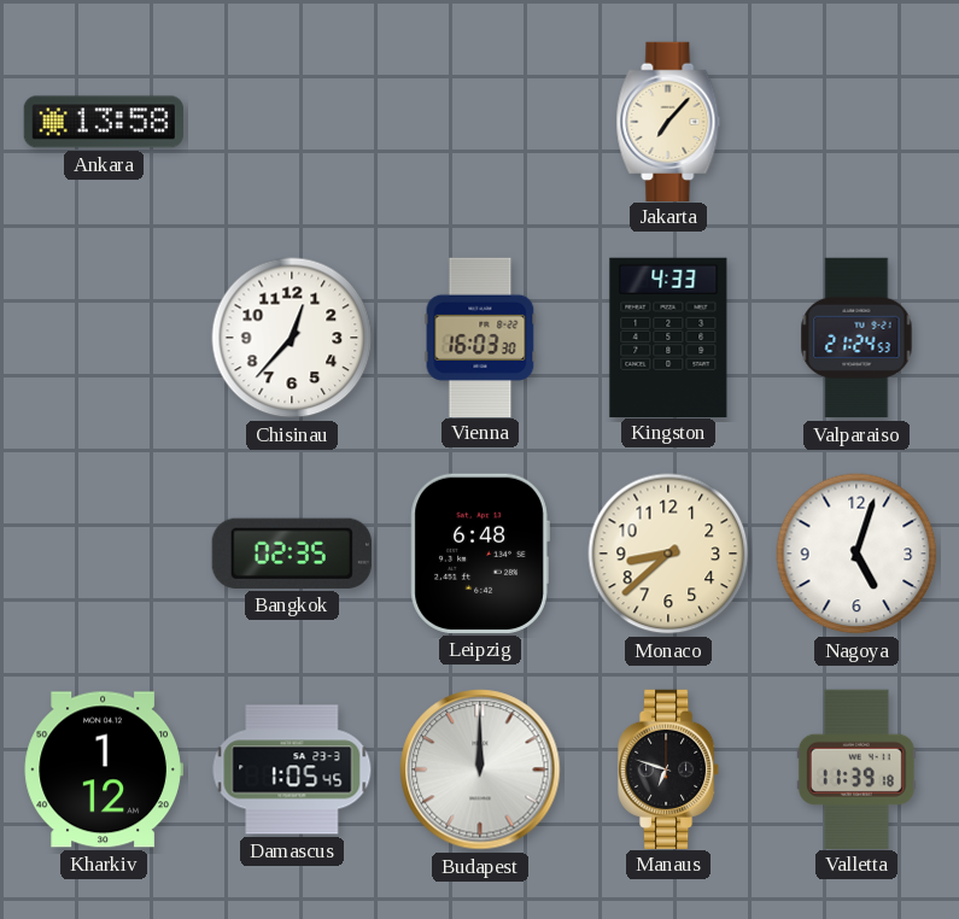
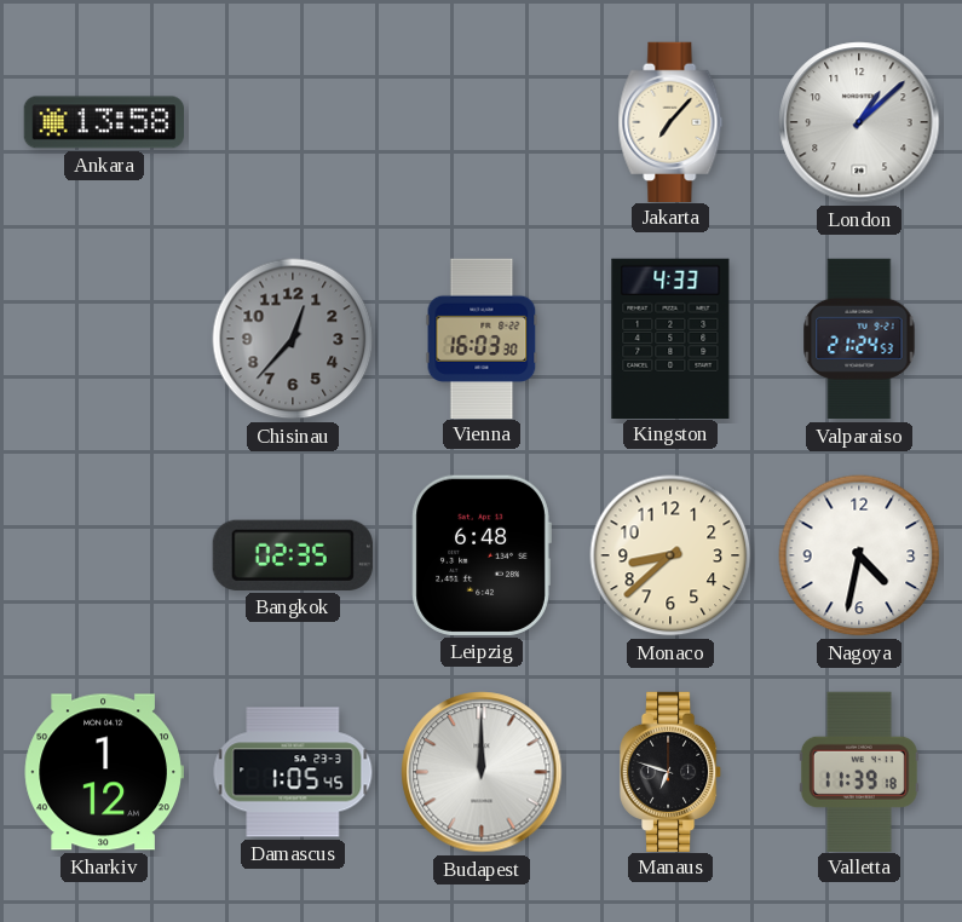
London: none -> 1:08 (859, 122)
Chisinau dial: white -> grey (293, 339)
Nagoya: 5:03 -> 4:32 (859, 555)
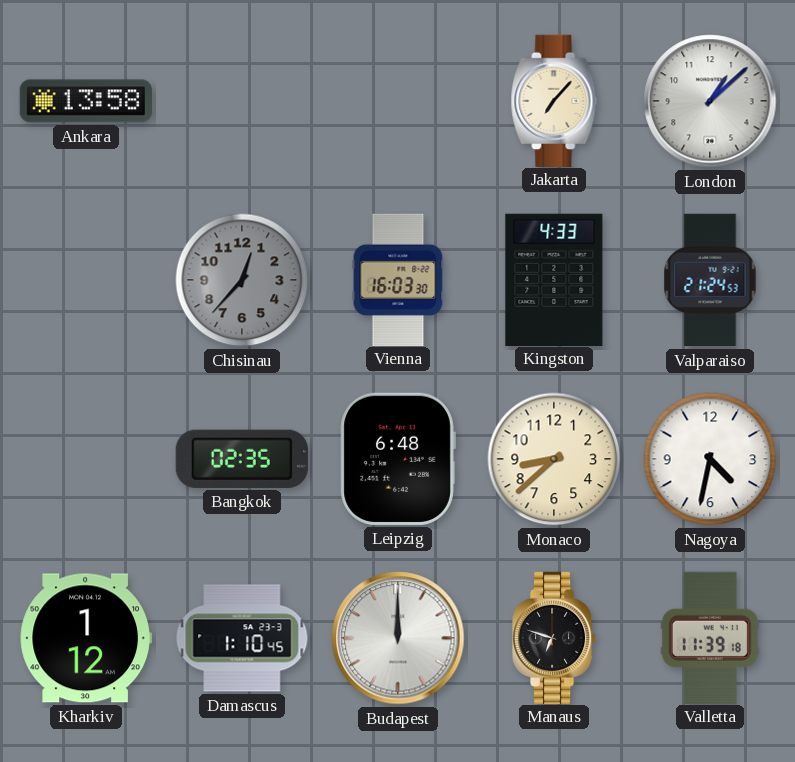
Damascus: 1:05 -> 1:10 (242, 638)
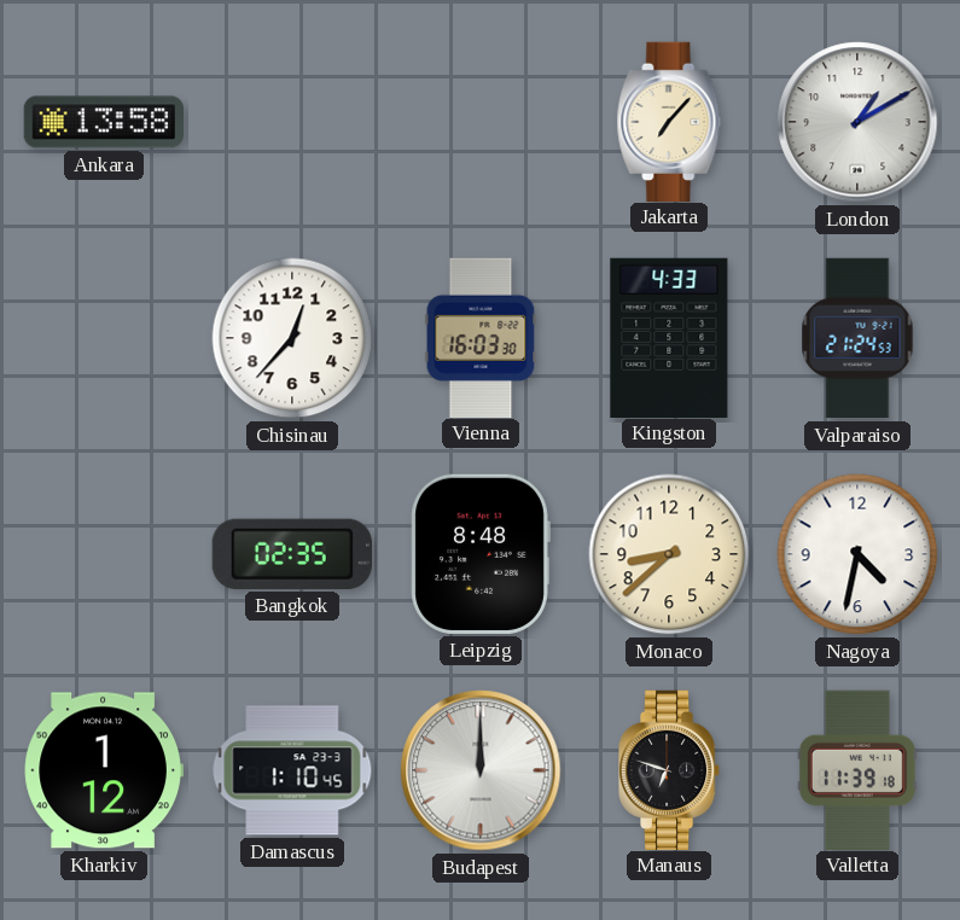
London: 1:08 -> 1:10 (857, 122)
Chisinau dial: grey -> white (292, 338)
Leipzig: 6:48 -> 8:48 (481, 554)
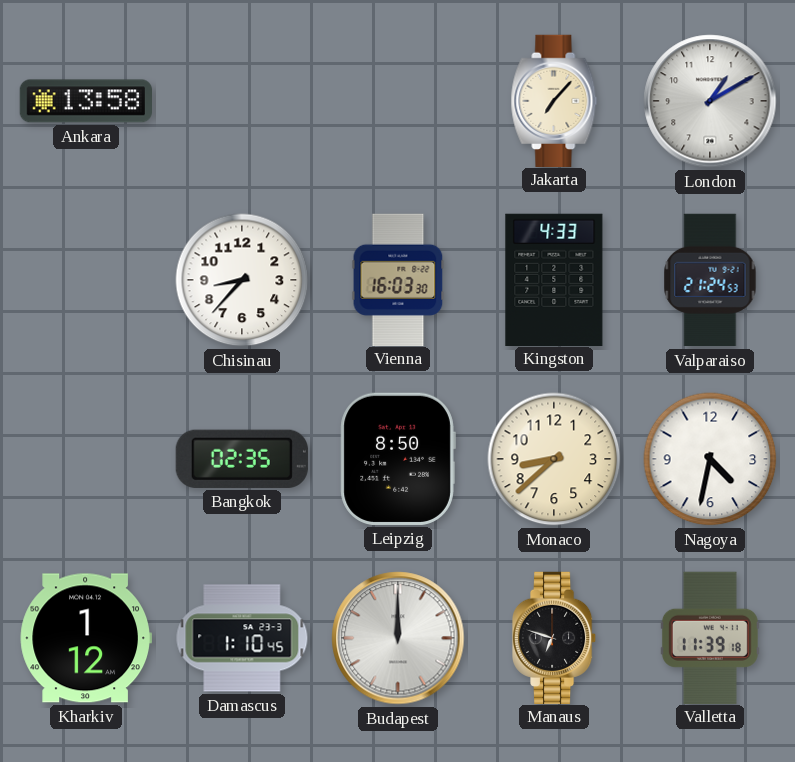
Chisinau: 12:37 -> 8:37 (242, 280)
Leipzig: 8:48 -> 8:50 (398, 459)
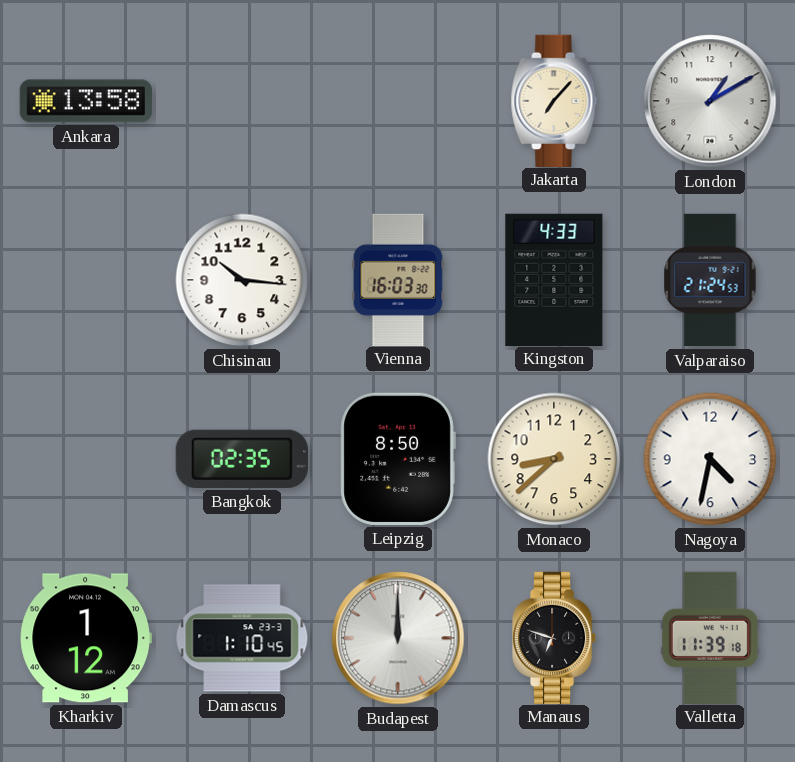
Chisinau: 8:37 -> 10:16 (242, 280)
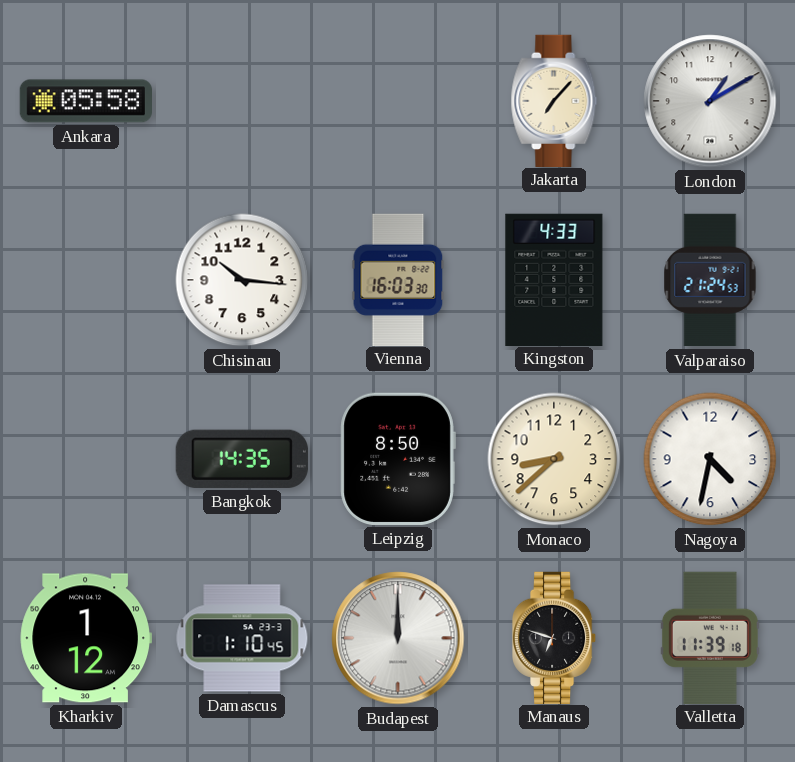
Ankara: 13:58 -> 05:58 (85, 101)
Bangkok: 02:35 -> 14:35 (242, 459)
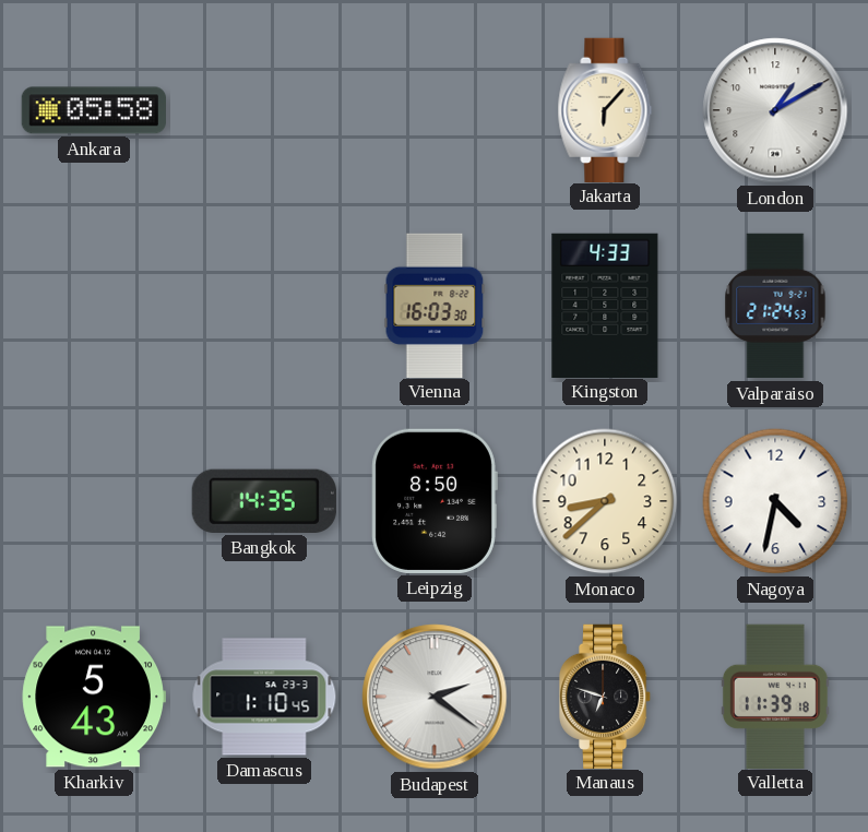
Jakarta: 7:07 -> 6:07 (605, 109)
Chisinau: 10:16 -> none (242, 280)
Kharkiv: 1:12 -> 5:43 (94, 697)
Budapest: 12:00 -> 2:21 (435, 697)
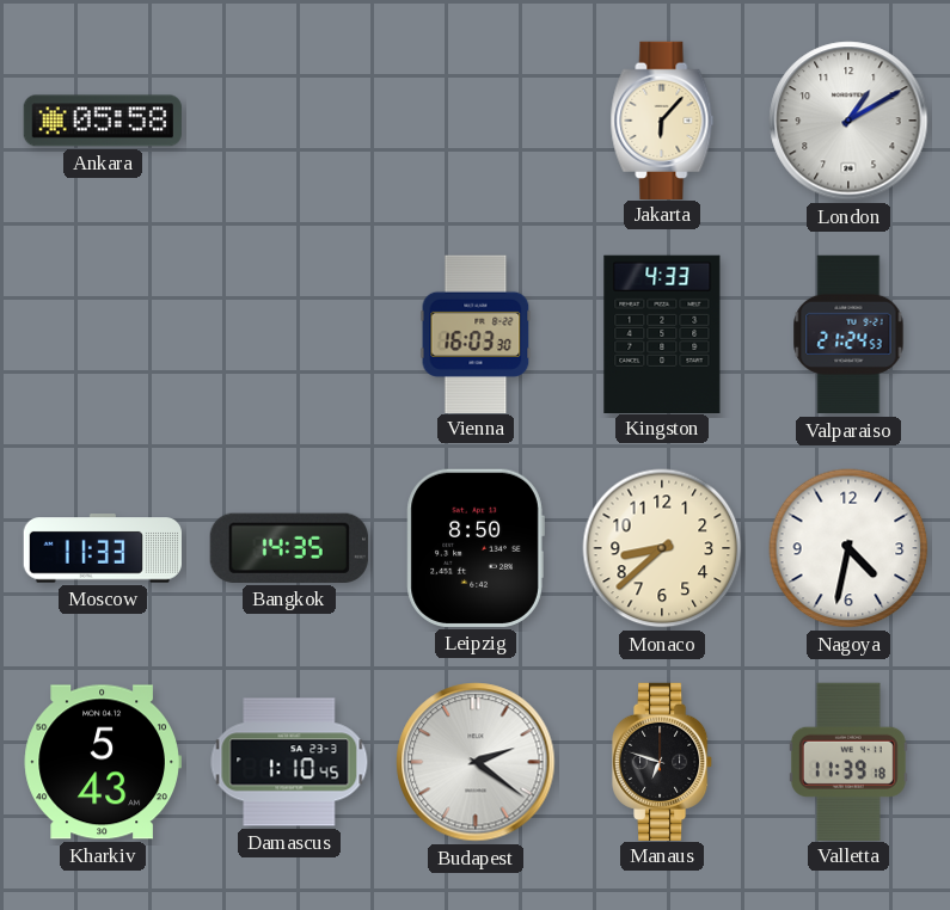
Moscow: none -> 11:33 (102, 548)
